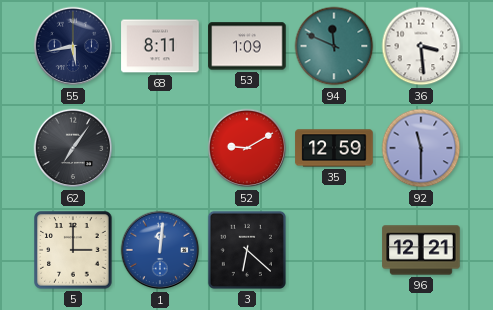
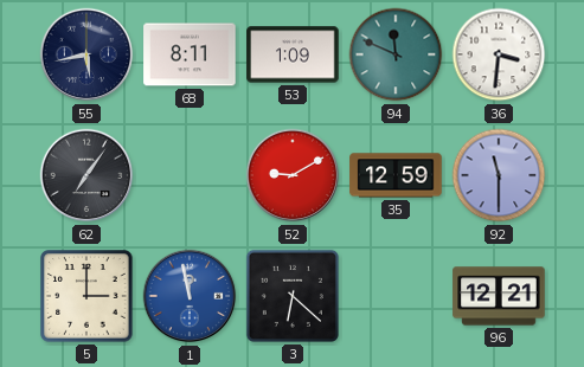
36: 3:29 -> 3:31 (499, 54)
1: 12:01 -> 11:58 (190, 296)
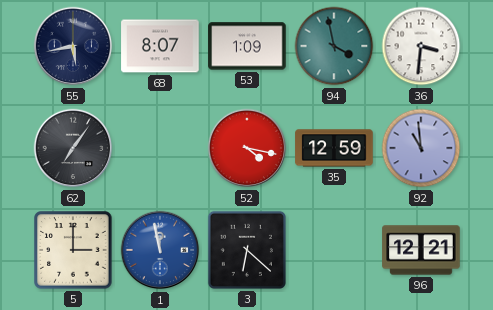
68: 8:11 -> 8:07 (160, 46)
94: 11:49 -> 3:58 (334, 46)
52: 9:10 -> 4:17 (247, 148)
92: 11:30 -> 10:59 (421, 148)
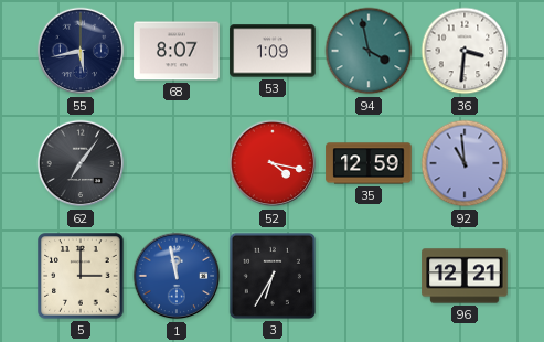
3: 6:22 -> 6:35 (273, 276)
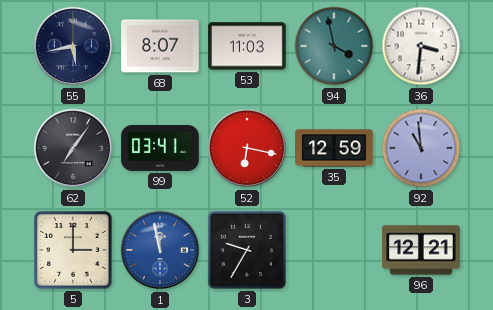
53: 1:09 -> 11:03 (247, 46)
99: none -> 03:41 (160, 148)
52: 4:17 -> 6:17 (247, 148)
3: 6:35 -> 9:35 (247, 250)
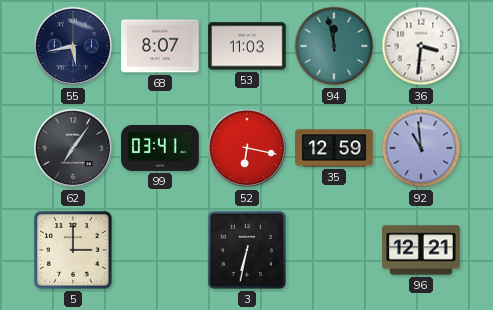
94: 3:58 -> 11:58 (334, 46)
1: 11:58 -> none (160, 250)
3: 9:35 -> 6:32 (247, 250)
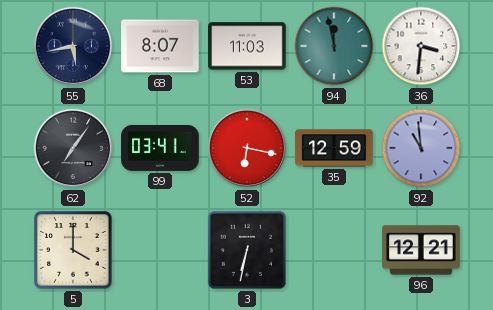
5: 3:00 -> 4:00 (73, 250)
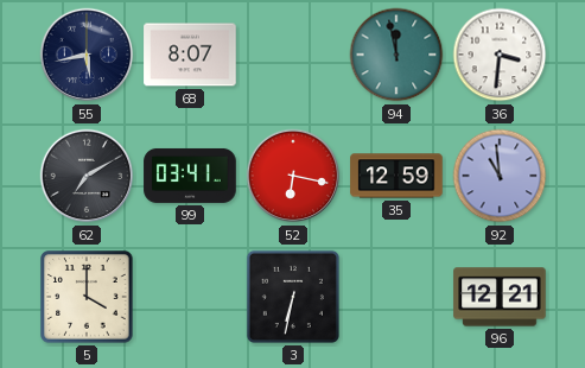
53: 11:03 -> none (247, 46)
62: 7:06 -> 7:10 (87, 176)
